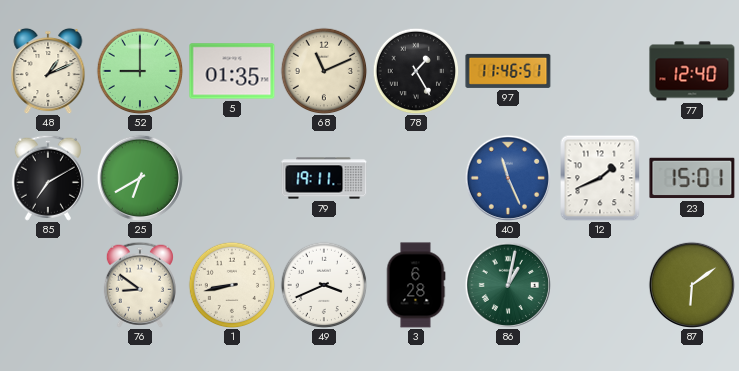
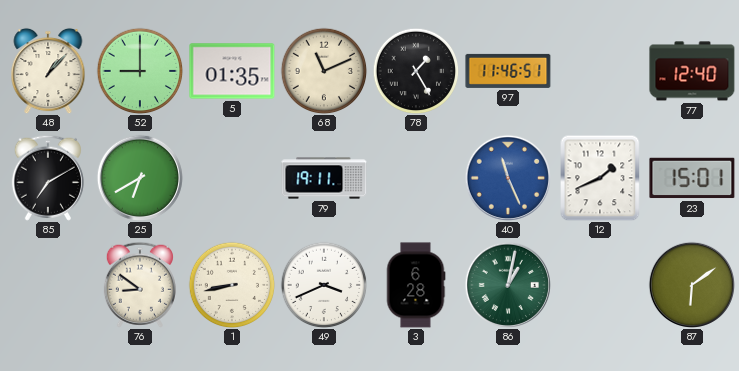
48: 1:11 -> 1:07 (48, 71)
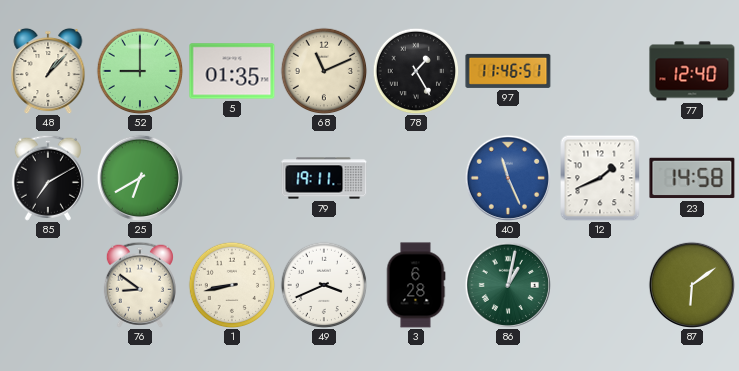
23: 15:01 -> 14:58 (692, 178)
